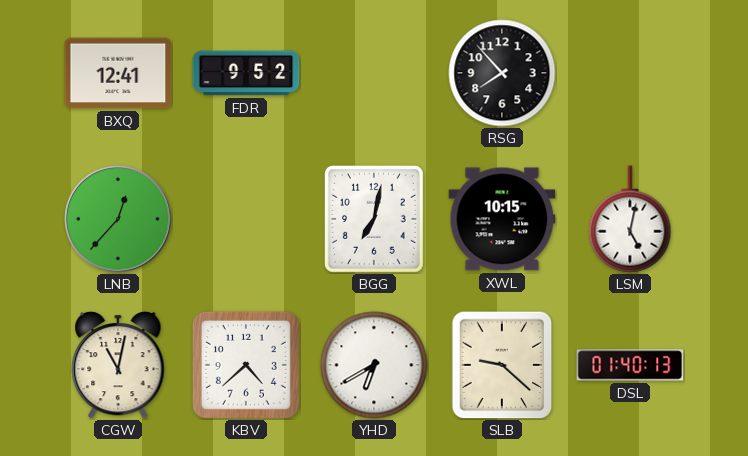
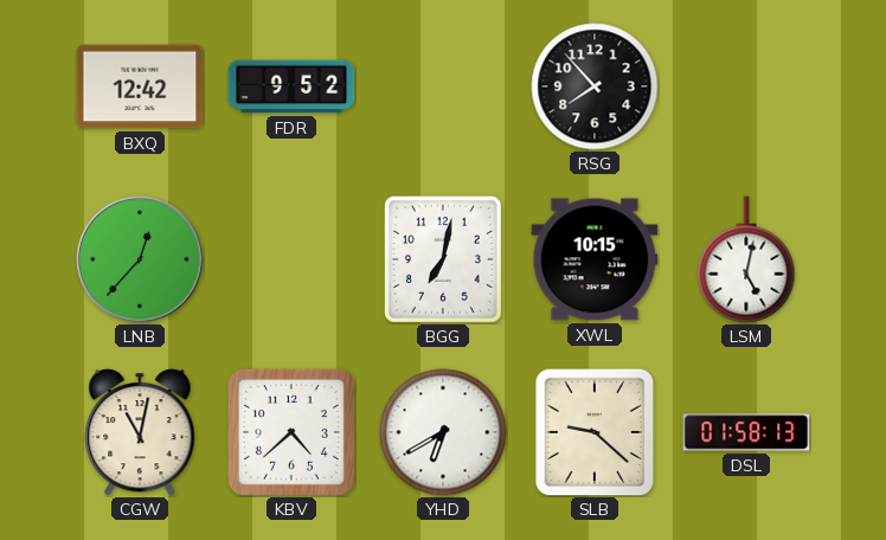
BXQ: 12:41 -> 12:42 (140, 86)
DSL: 01:40 -> 01:58 (746, 432)
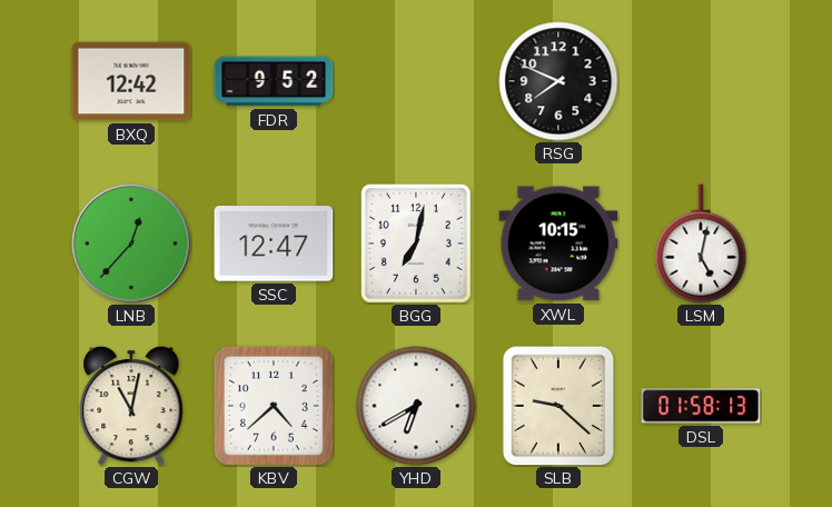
RSG: 7:53 -> 7:49 (558, 81)
SSC: none -> 12:47 (274, 243)
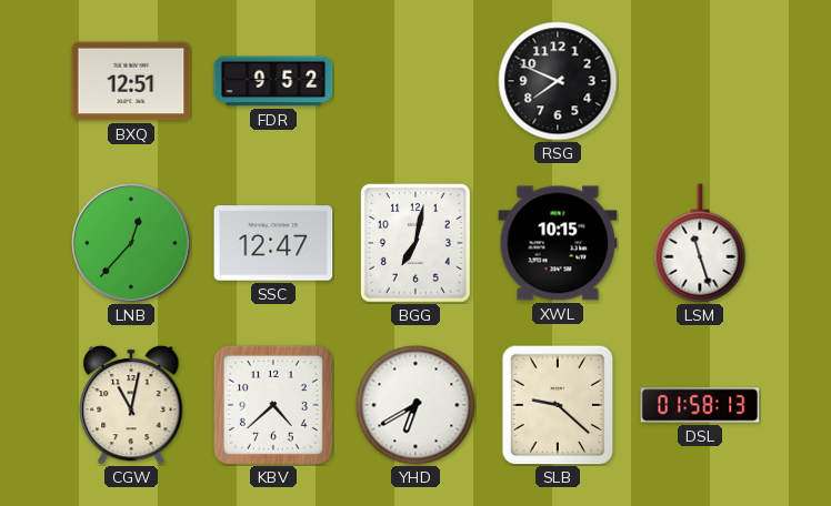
BXQ: 12:42 -> 12:51 (131, 81)
LSM: 5:02 -> 11:27 (700, 243)
